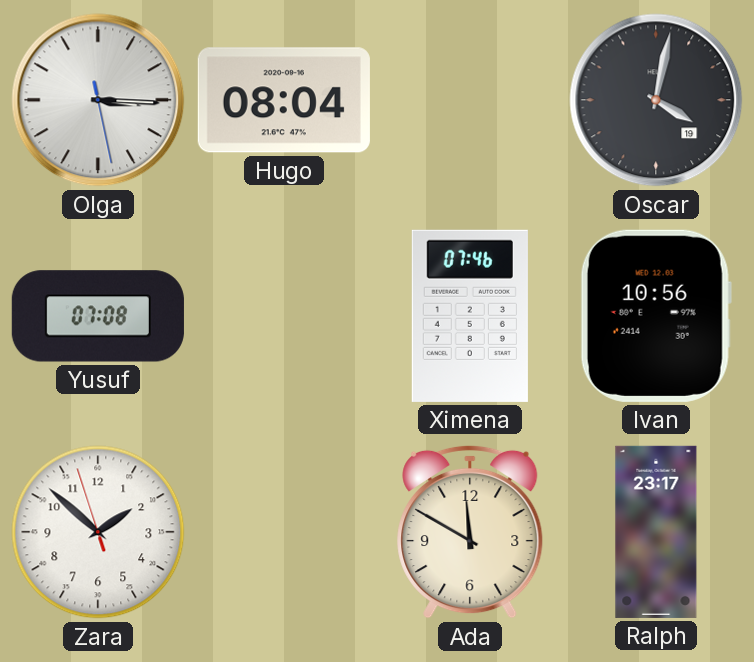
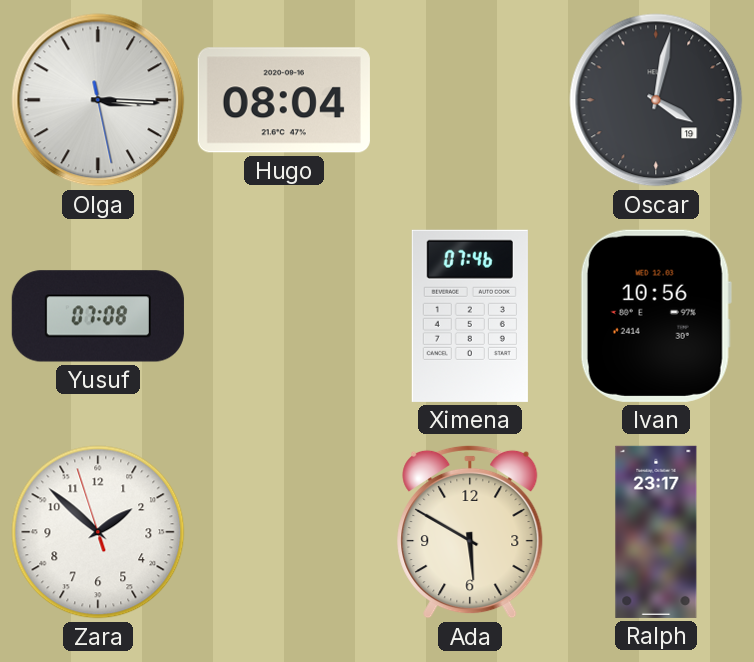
Ada: 11:50 -> 5:50 (470, 532)
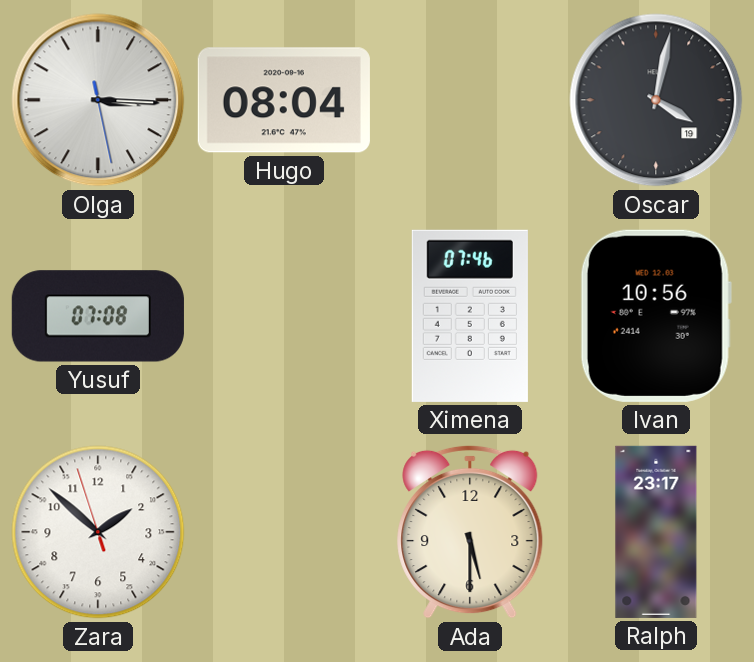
Ada: 5:50 -> 5:30 (470, 532)
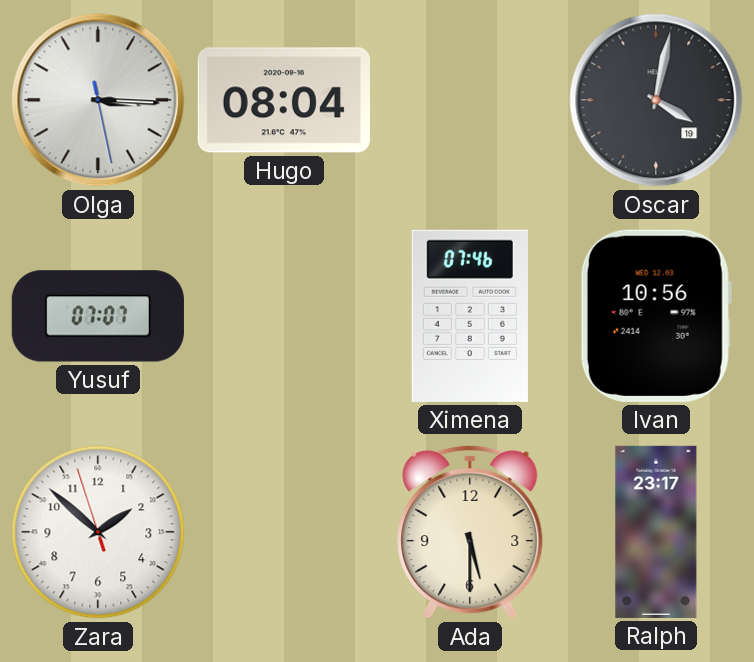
Yusuf: 07:08 -> 07:07 (98, 316)
